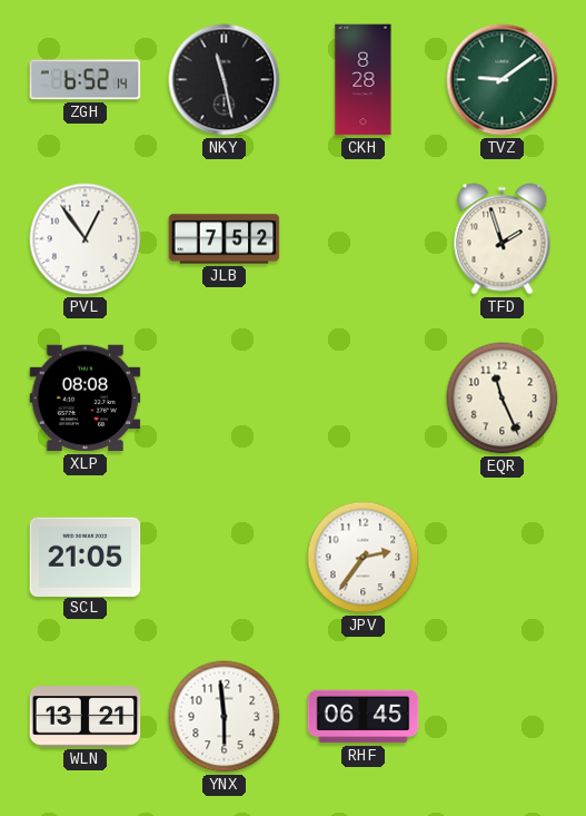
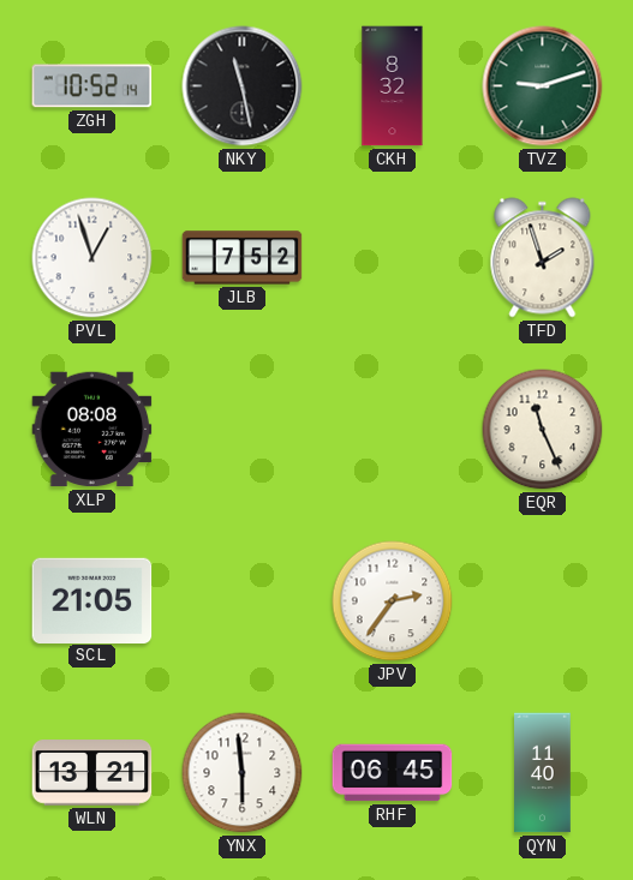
ZGH: 6:52 -> 10:52 (92, 86)
CKH: 8:28 -> 8:32 (393, 86)
TVZ: 9:09 -> 9:12 (543, 86)
PVL: 12:54 -> 12:57 (92, 258)
QYN: none -> 11:40 (543, 773)
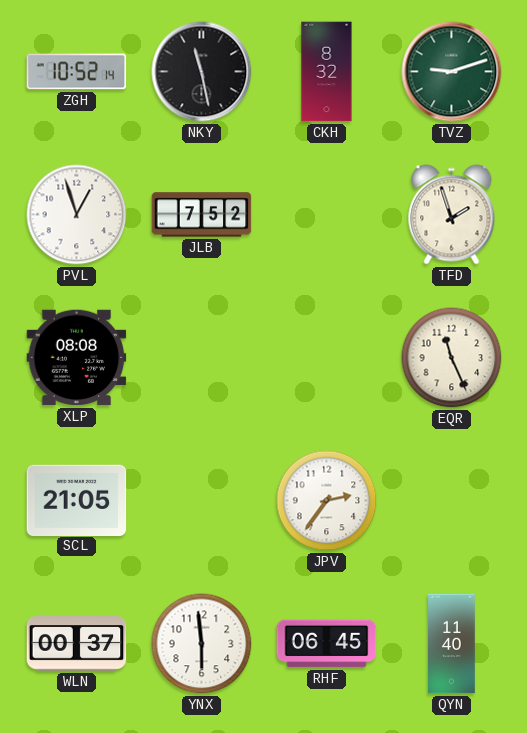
WLN: 13:21 -> 00:37 (77, 644)
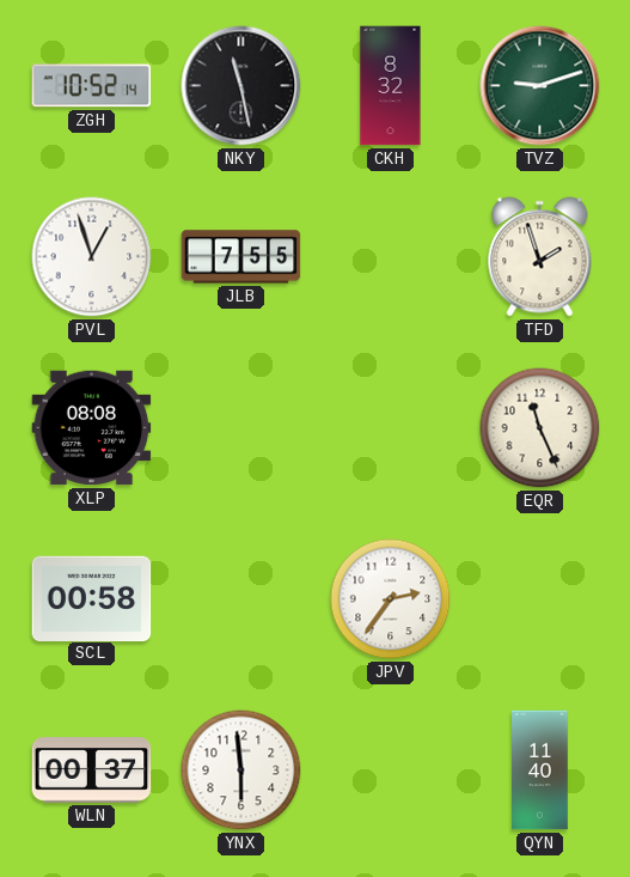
JLB: 7:52 -> 7:55 (241, 257)
SCL: 21:05 -> 00:58 (92, 598)
RHF: 06:45 -> none (327, 644)
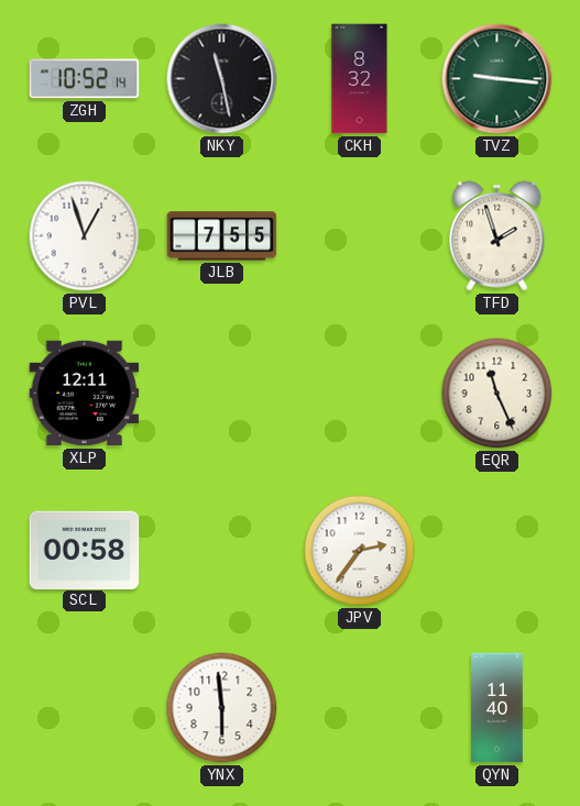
TVZ: 9:12 -> 9:16 (497, 79)
XLP: 08:08 -> 12:11 (85, 394)
WLN: 00:37 -> none (92, 771)
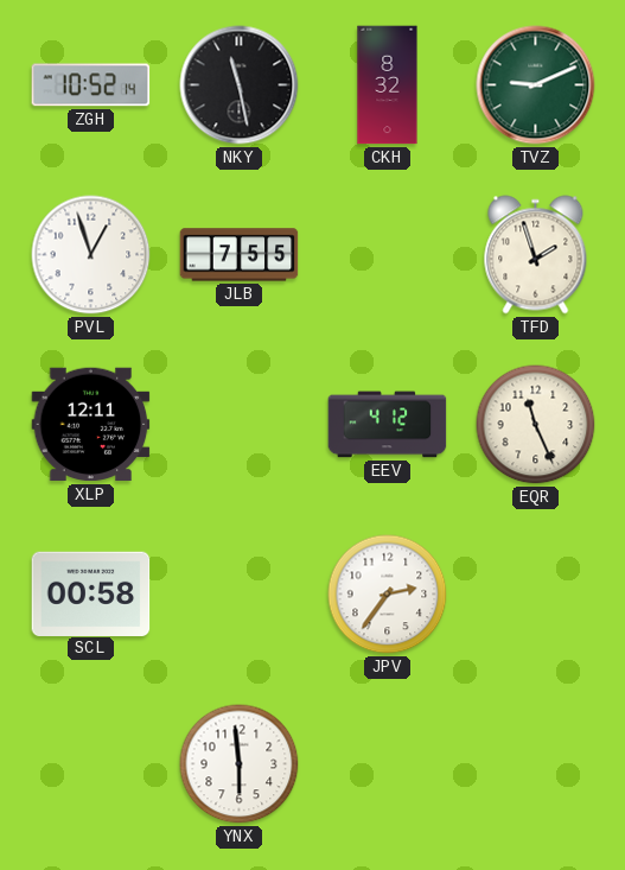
TVZ: 9:16 -> 9:11 (536, 85)
EEV: none -> 4:12 (388, 425)
QYN: 11:40 -> none (497, 708)
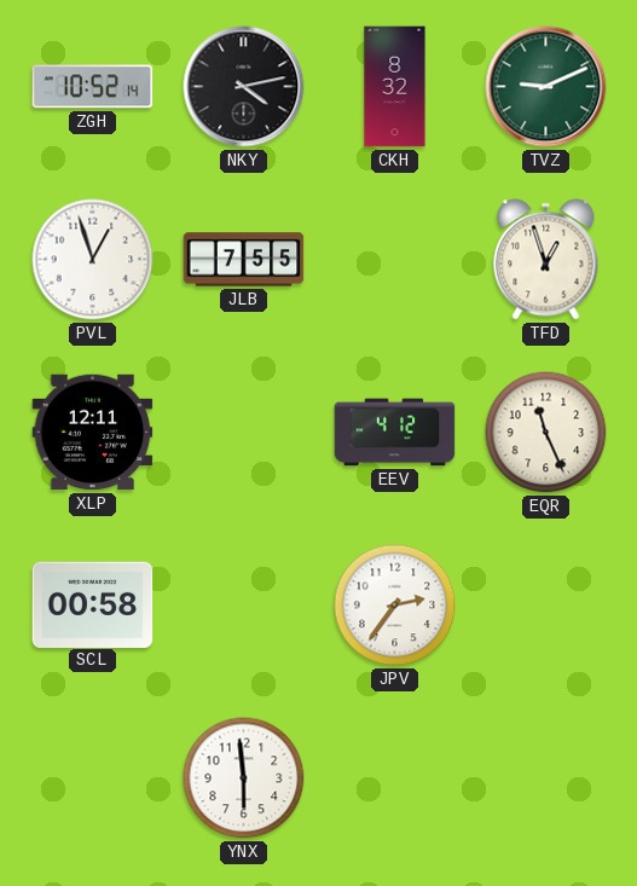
NKY: 11:28 -> 4:13 (244, 87)
TFD: 1:57 -> 12:57 (546, 260)
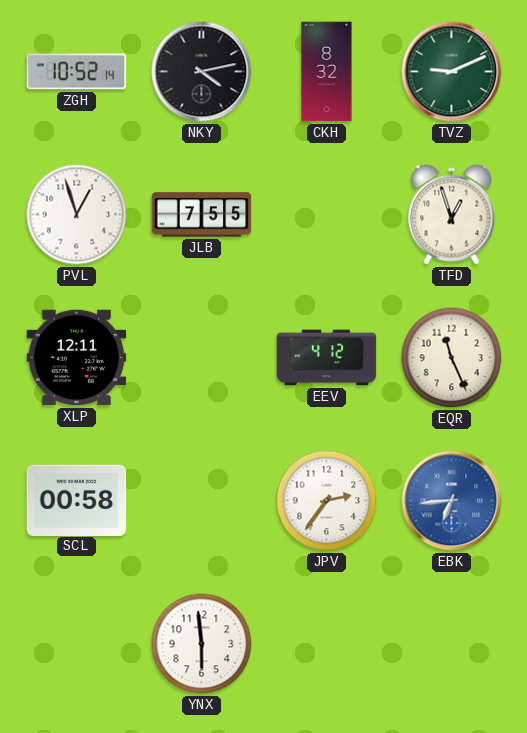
EBK: none -> 6:44 (452, 501)
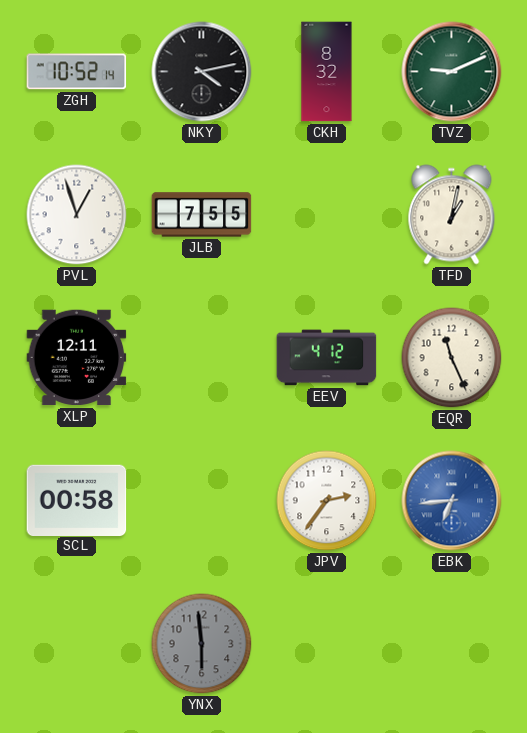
TFD: 12:57 -> 1:02 (452, 215)
YNX dial: white -> grey (202, 644)
